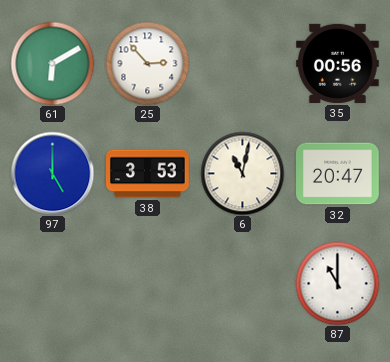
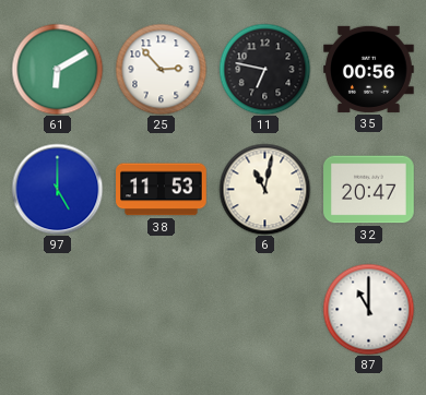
11: none -> 6:47 (264, 69)
38: 3:53 -> 11:53 (162, 190)
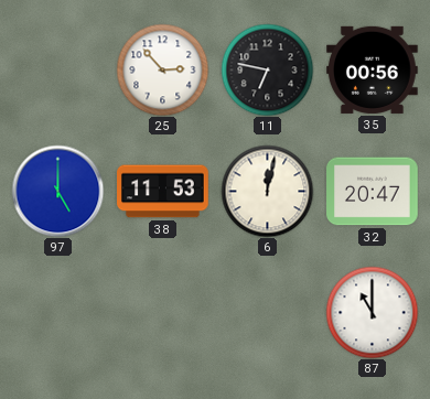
61: 6:10 -> none (57, 69)
6: 11:02 -> 12:02 (267, 191)
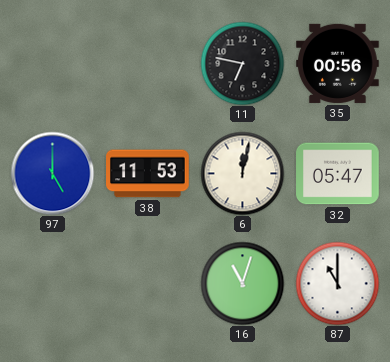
25: 2:53 -> none (162, 69)
32: 20:47 -> 05:47 (338, 174)
16: none -> 11:03 (242, 283)
